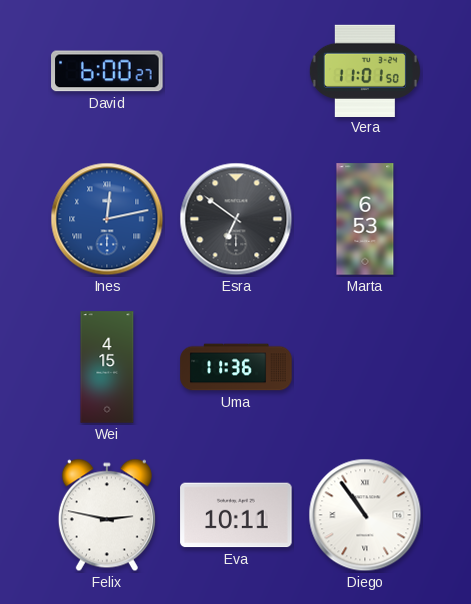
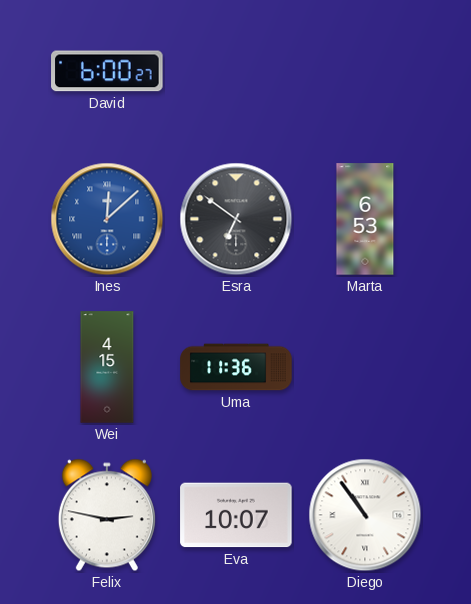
Vera: 11:01 -> none (365, 70)
Ines: 12:13 -> 12:08 (107, 219)
Eva: 10:11 -> 10:07 (236, 515)
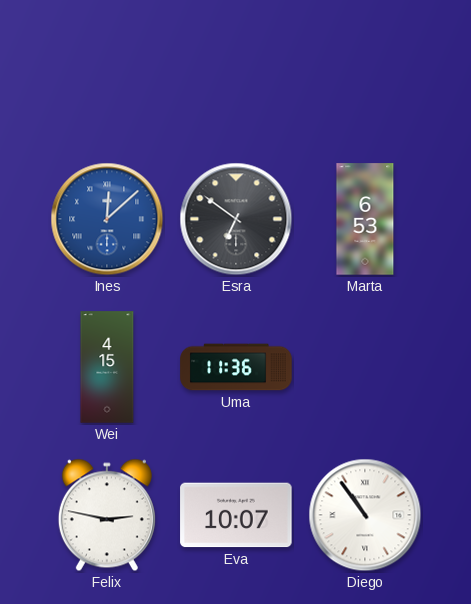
David: 6:00 -> none (107, 71)
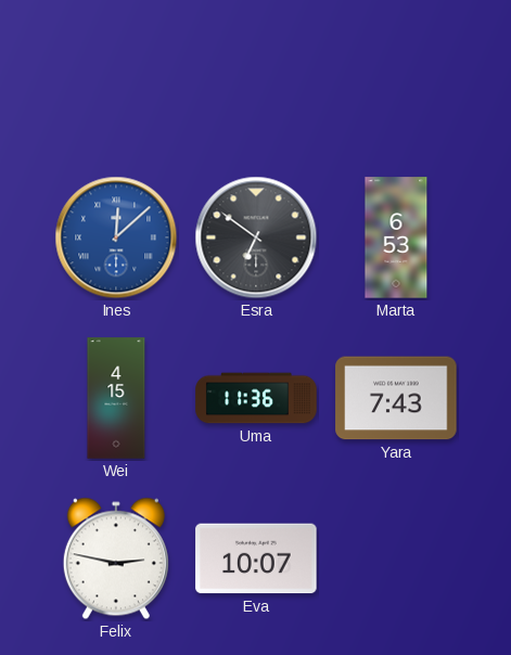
Yara: none -> 7:43 (396, 398)
Diego: 10:54 -> none (365, 515)
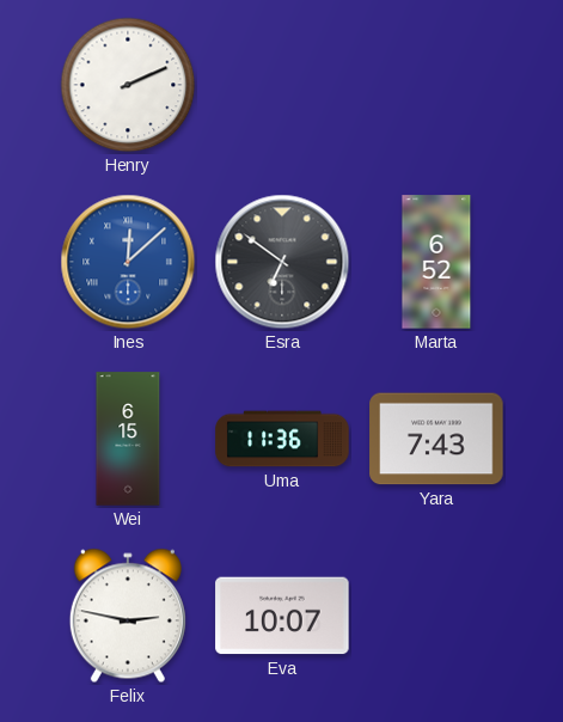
Henry: none -> 2:11 (128, 85)
Marta: 6:53 -> 6:52 (436, 262)
Wei: 4:15 -> 6:15 (128, 439)
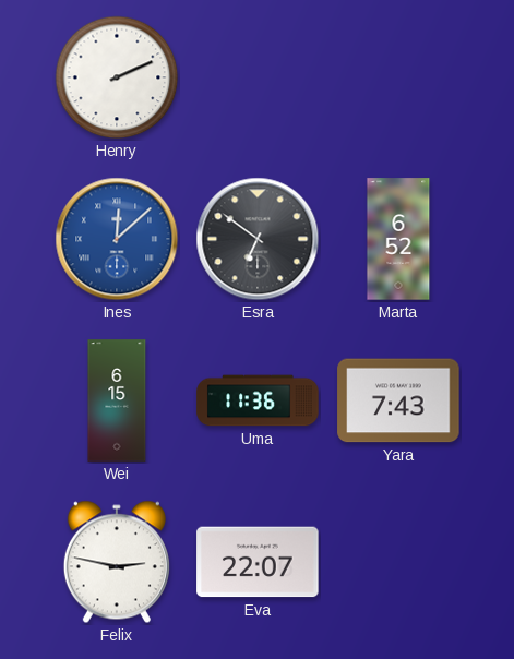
Eva: 10:07 -> 22:07 (258, 562)
